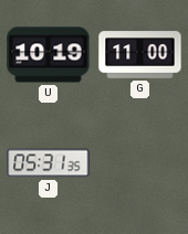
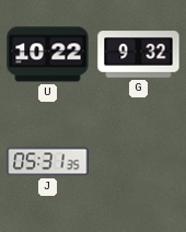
U: 10:19 -> 10:22 (48, 55)
G: 11:00 -> 9:32 (139, 55)
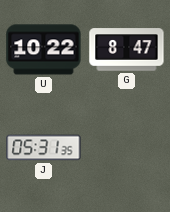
G: 9:32 -> 8:47 (127, 50)
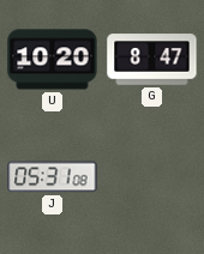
U: 10:22 -> 10:20 (53, 60)
J: 05:31:35 -> 05:31:08 (53, 177)
